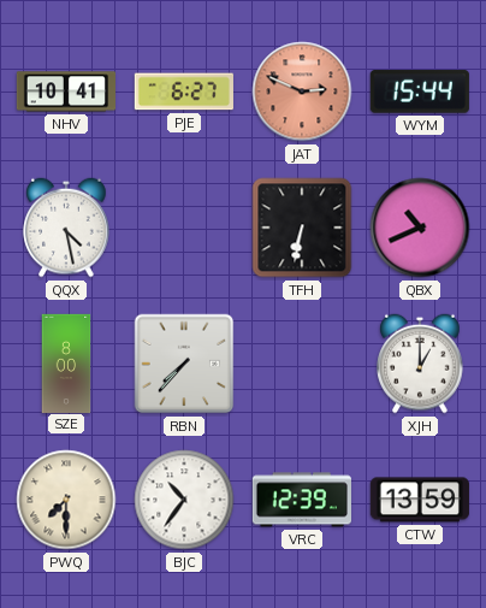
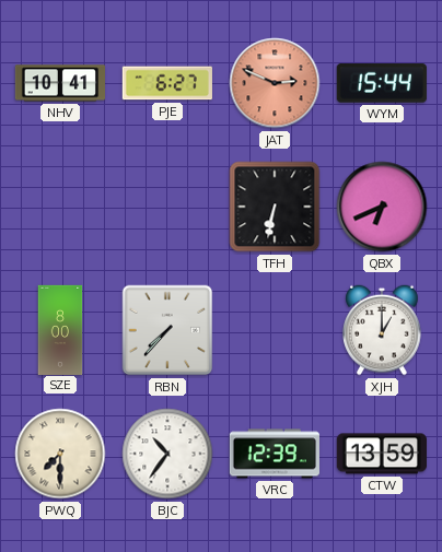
QQX: 4:28 -> none (66, 228)
QBX: 10:41 -> 6:41 (382, 207)
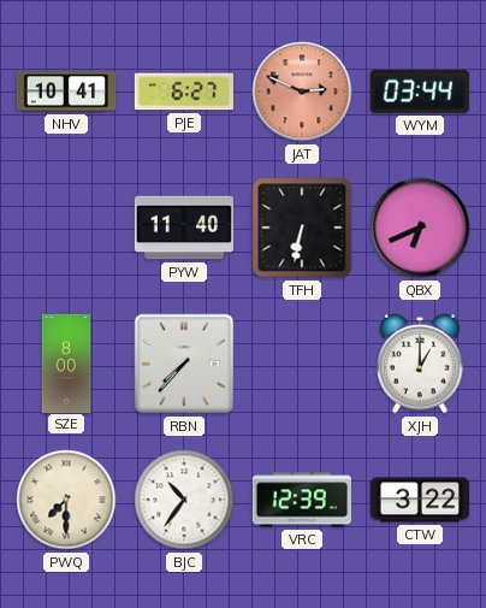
WYM: 15:44 -> 03:44 (420, 92)
PYW: none -> 11:40 (183, 228)
CTW: 13:59 -> 3:22 (420, 500)
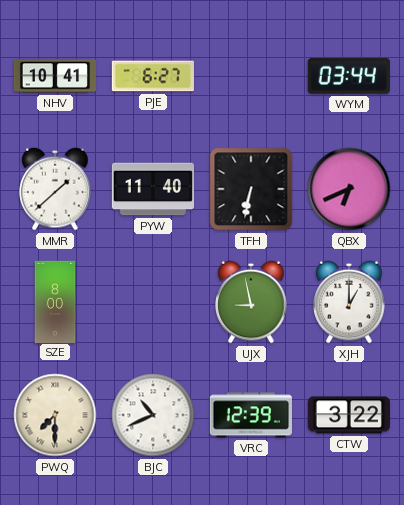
JAT: 2:49 -> none (302, 92)
MMR: none -> 1:38 (55, 189)
RBN: 7:37 -> none (184, 364)
UJX: none -> 8:58 (251, 302)
BJC: 10:36 -> 10:41 (153, 415)
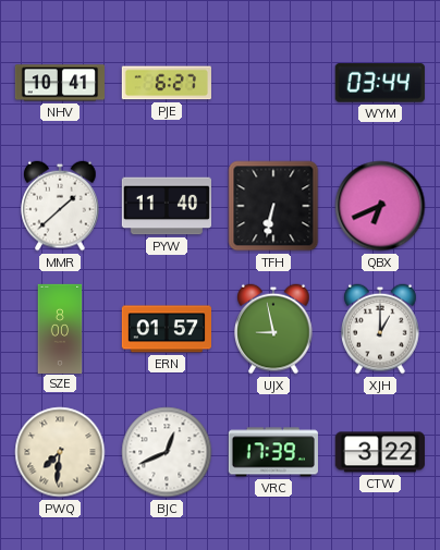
ERN: none -> 01:57 (166, 329)
PWQ: 7:30 -> 7:31 (60, 452)
BJC: 10:41 -> 12:41 (167, 452)
VRC: 12:39 -> 17:39 (273, 452)
